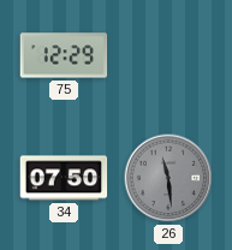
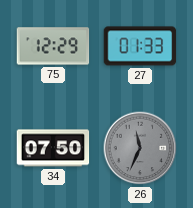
27: none -> 01:33 (140, 46)
26: 11:29 -> 11:34 (140, 148)
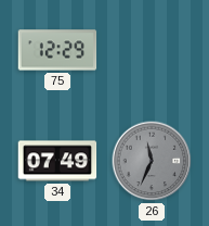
27: 01:33 -> none (140, 46)
34: 07:50 -> 07:49 (57, 161)
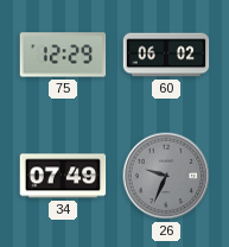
60: none -> 06:02 (166, 55)
26: 11:34 -> 9:34 (166, 176)
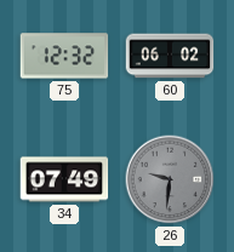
75: 12:29 -> 12:32 (64, 56)
26: 9:34 -> 9:31 (170, 179)
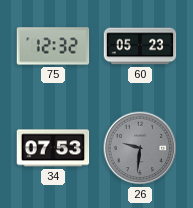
60: 06:02 -> 05:23 (140, 46)
34: 07:49 -> 07:53 (53, 148)
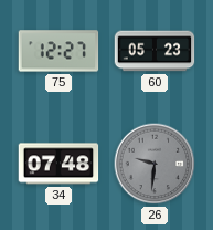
75: 12:32 -> 12:27 (58, 51)
34: 07:53 -> 07:48 (58, 164)
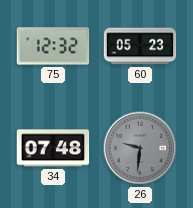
75: 12:27 -> 12:32 (53, 46)
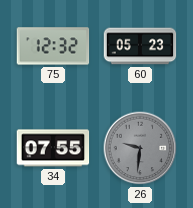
34: 07:48 -> 07:55 (53, 148)
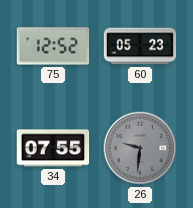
75: 12:32 -> 12:52 (53, 46)
